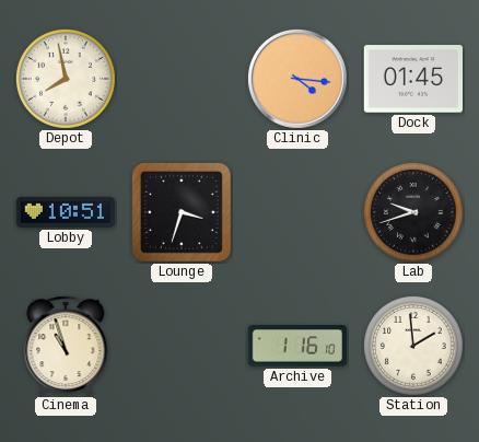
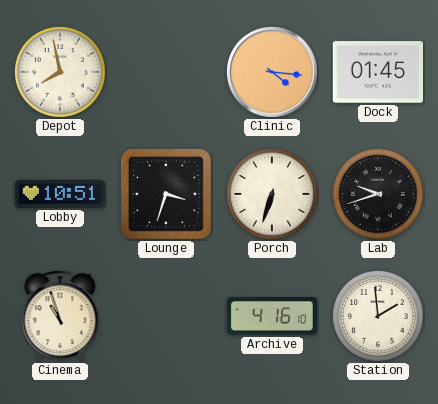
Porch: none -> 6:33 (272, 194)
Archive: 1:16 -> 4:16 (272, 316)
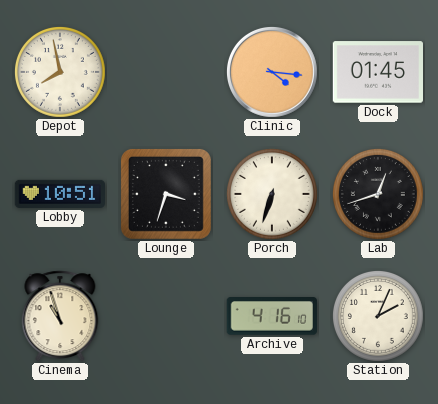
Lab: 9:42 -> 12:42 (378, 194)
Station: 1:59 -> 2:04 (378, 316)
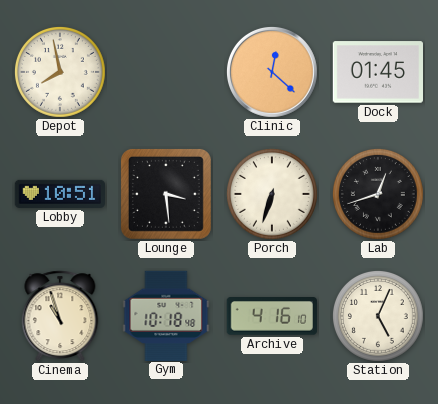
Clinic: 4:16 -> 12:22 (272, 72)
Lounge: 3:33 -> 3:29 (166, 194)
Gym: none -> 10:18 (166, 315)
Station: 2:04 -> 5:04 (378, 316)
